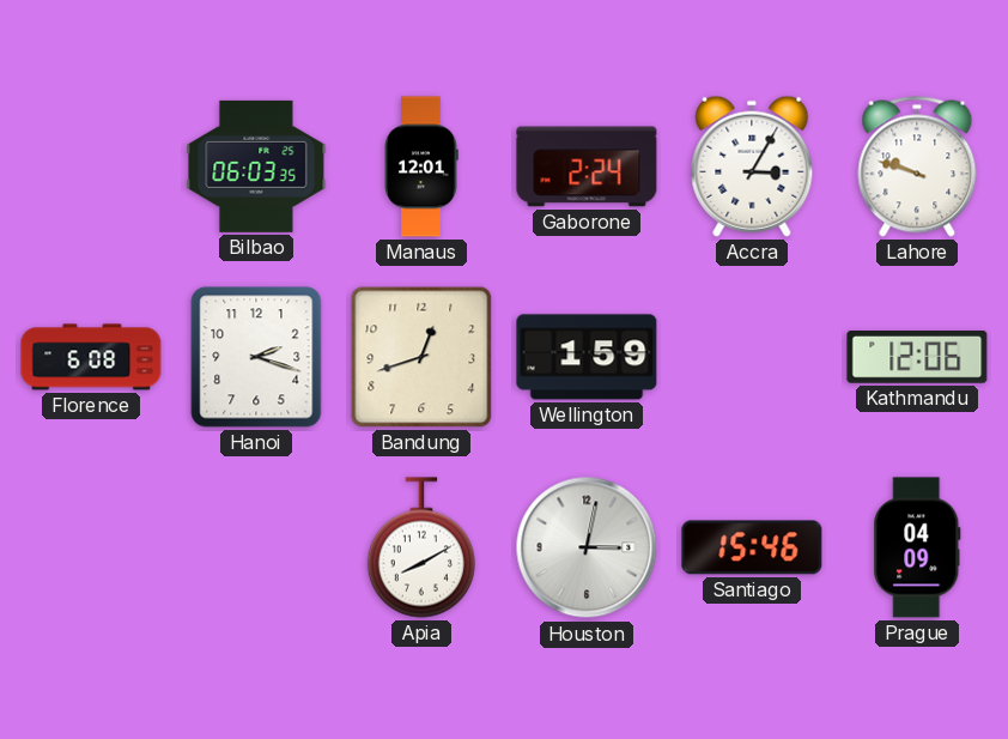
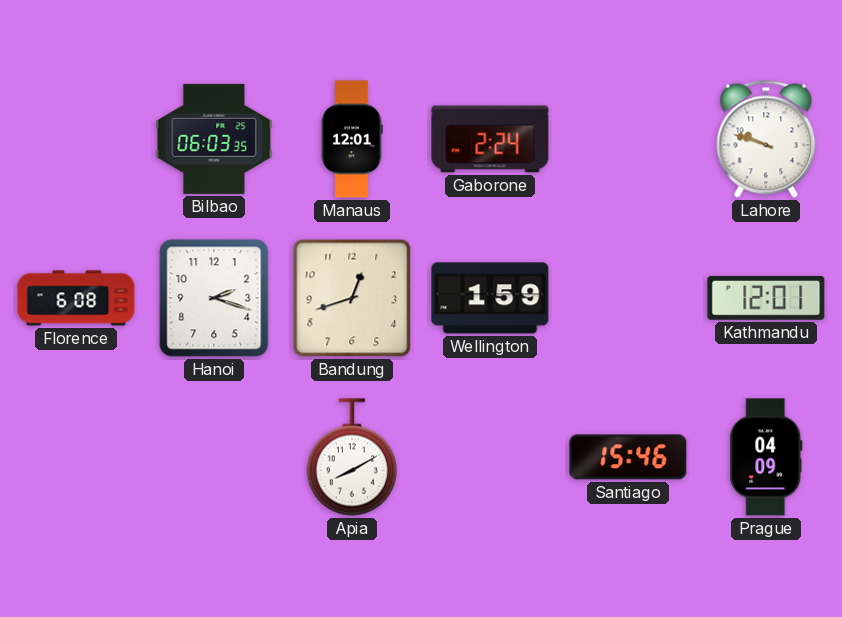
Accra: 3:05 -> none (752, 166)
Kathmandu: 12:06 -> 12:01 (766, 299)
Houston: 3:02 -> none (587, 547)
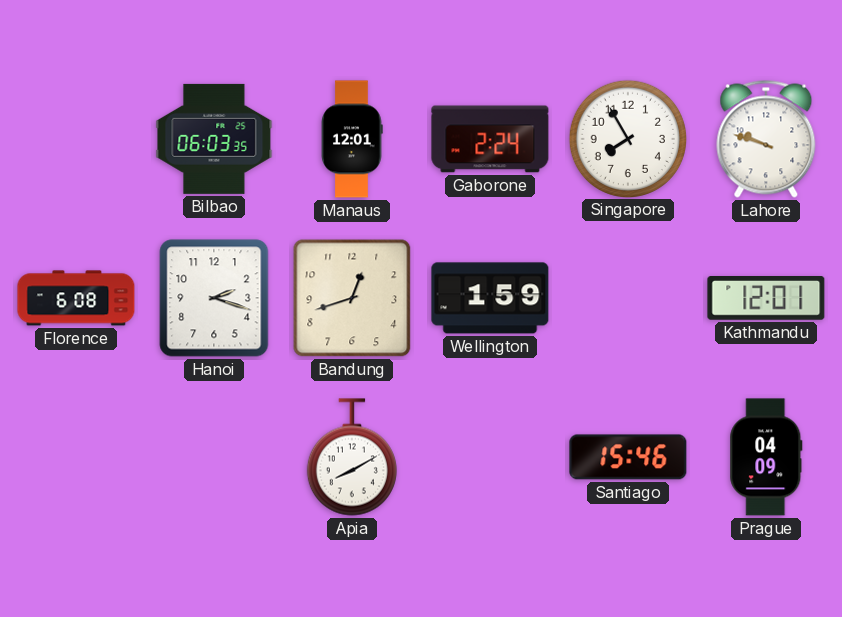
Singapore: none -> 7:55 (627, 138)
